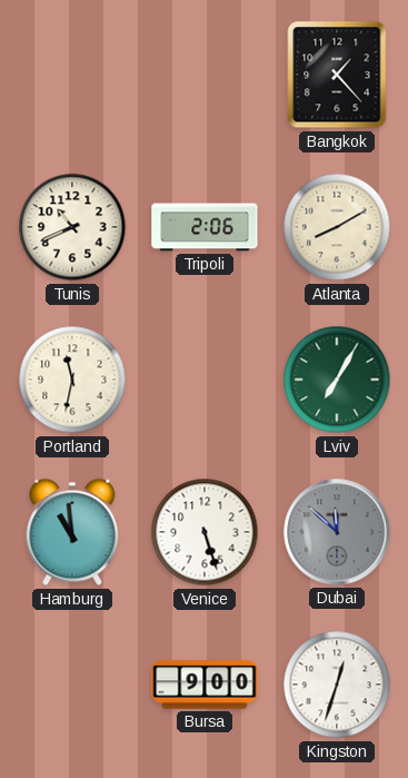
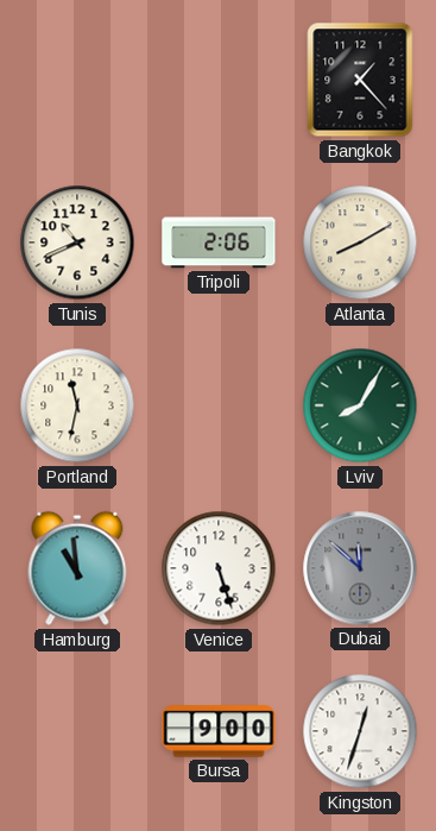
Lviv: 7:05 -> 8:05 (360, 405)
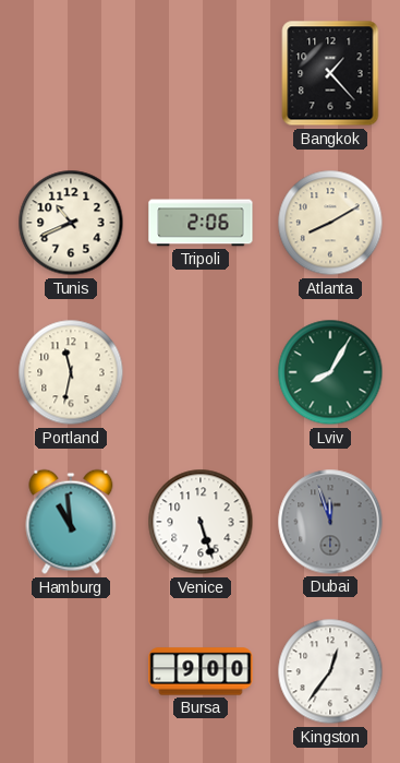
Dubai: 11:52 -> 11:57 (330, 522)
Kingston: 12:33 -> 12:36 (330, 671)
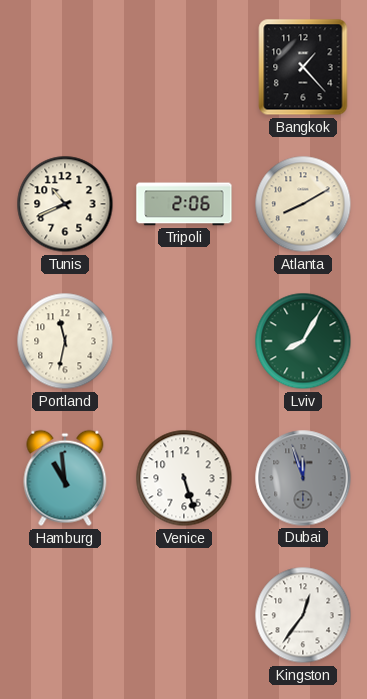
Bursa: 9:00 -> none (201, 671)
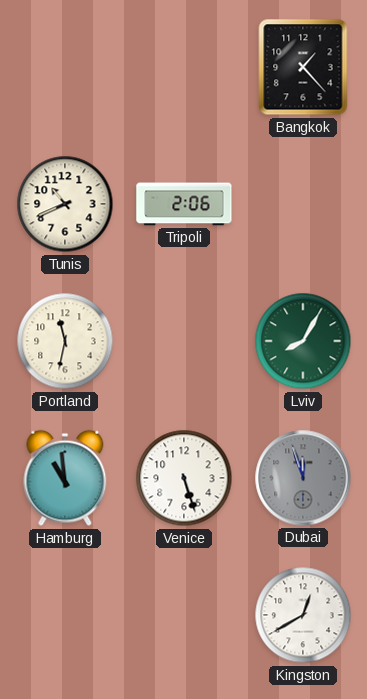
Atlanta: 8:10 -> none (303, 204)
Kingston: 12:36 -> 12:40 (303, 615)
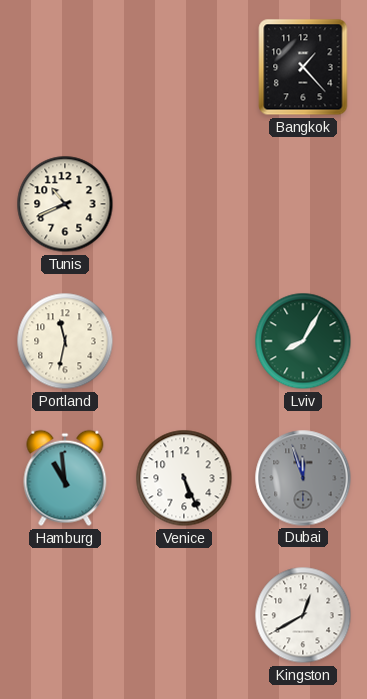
Tripoli: 2:06 -> none (184, 204)
Venice: 5:27 -> 5:26 (184, 478)
